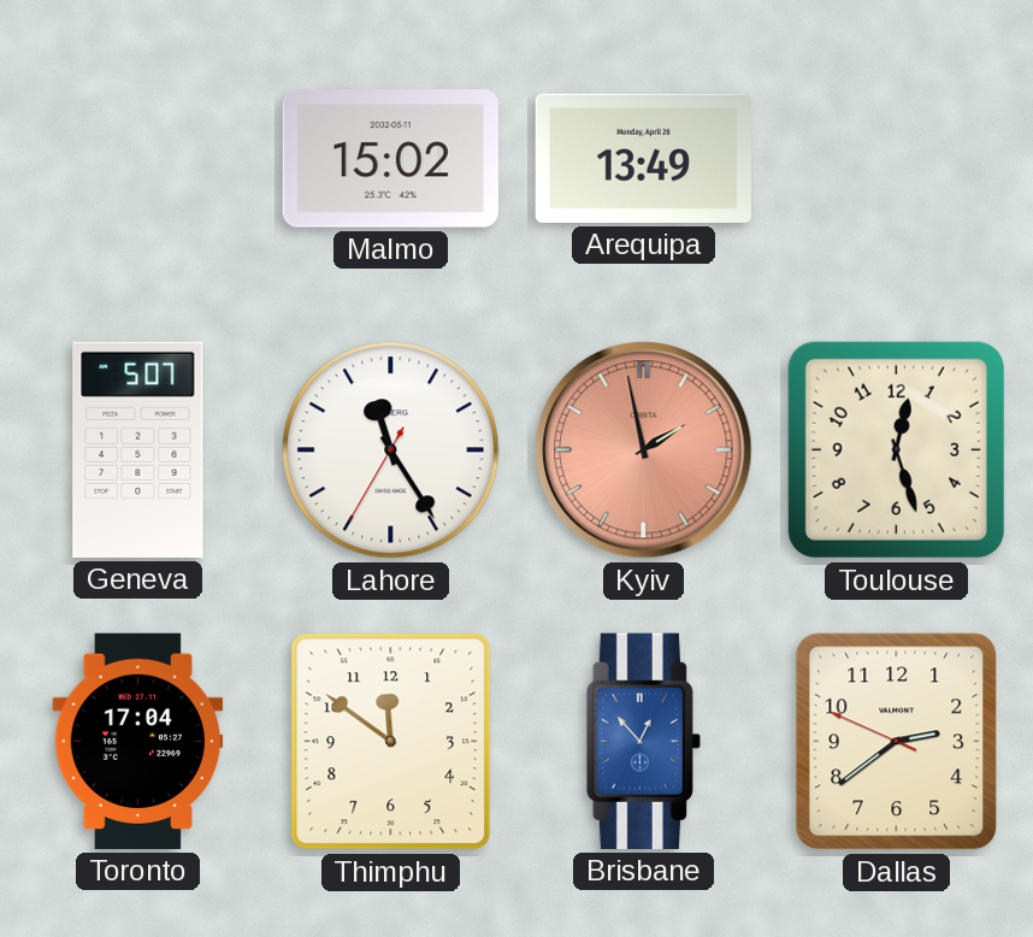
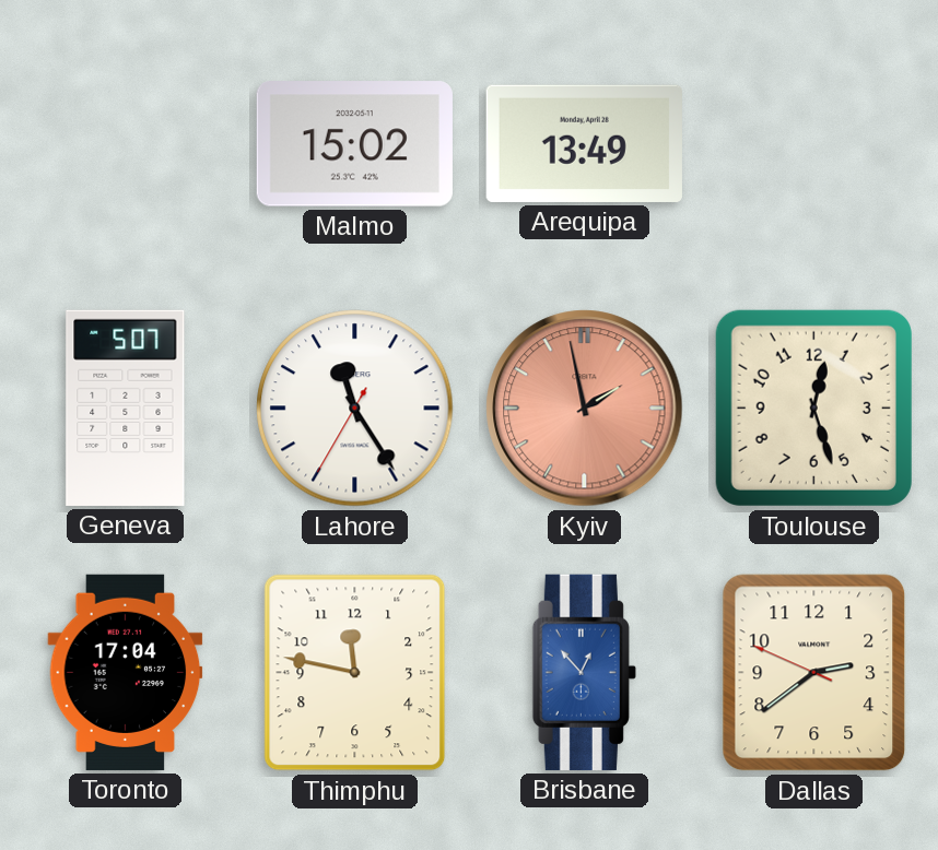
Thimphu: 11:51 -> 11:47 (355, 673)
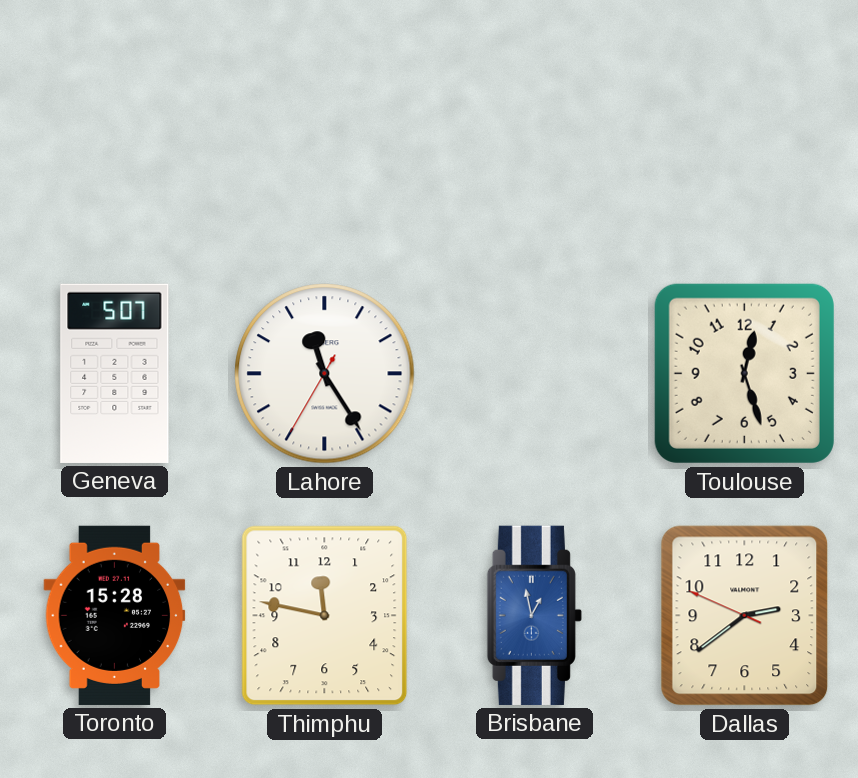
Malmo: 15:02 -> none (354, 144)
Arequipa: 13:49 -> none (584, 143)
Kyiv: 1:58 -> none (585, 409)
Toronto: 17:04 -> 15:28 (115, 615)
Brisbane: 12:53 -> 12:58 (534, 615)
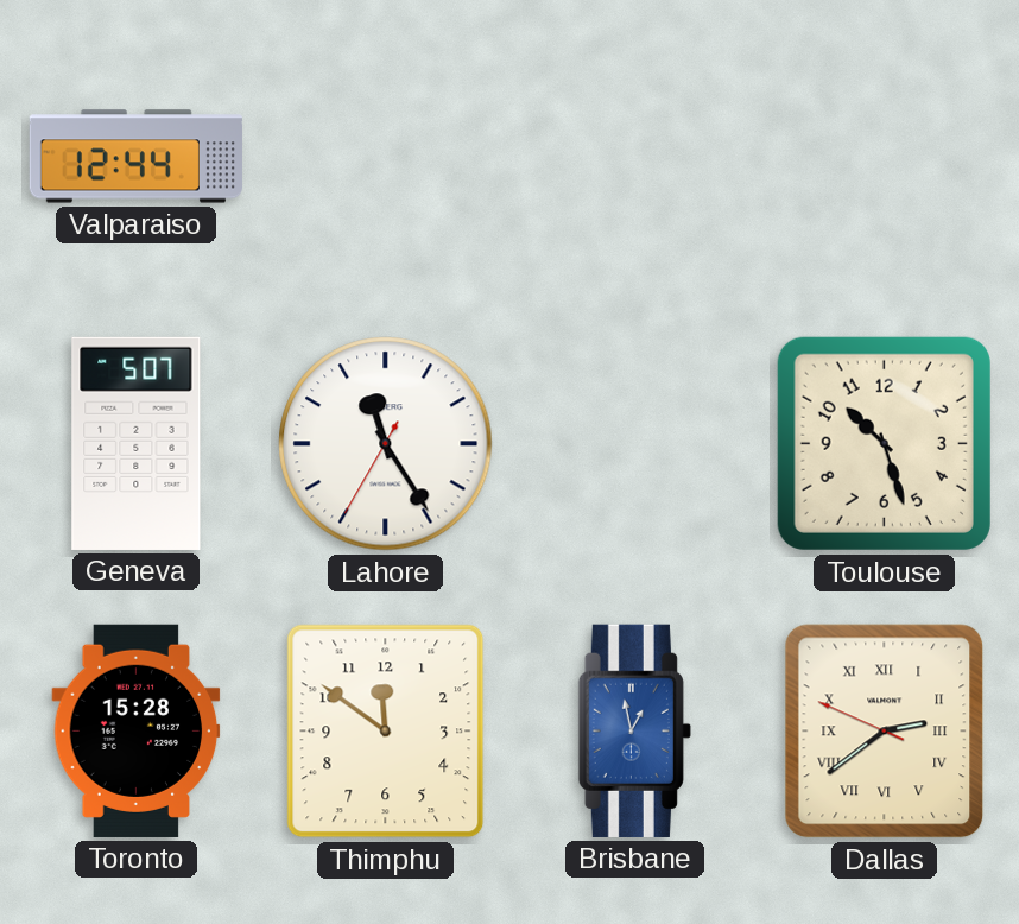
Valparaiso: none -> 12:44 (135, 157)
Toulouse: 12:27 -> 10:27 (884, 443)
Thimphu: 11:47 -> 11:51 (386, 732)
Dallas numerals: Arabic -> Roman (885, 732)
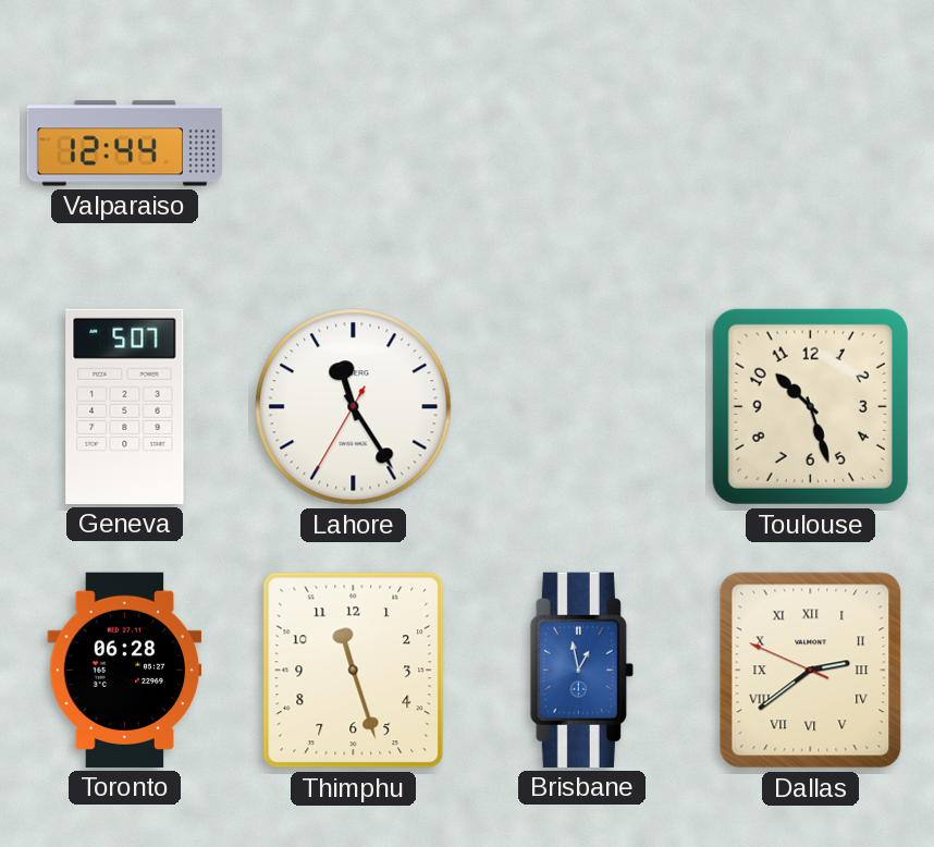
Toronto: 15:28 -> 06:28 (125, 670)
Thimphu: 11:51 -> 11:27 (354, 671)
